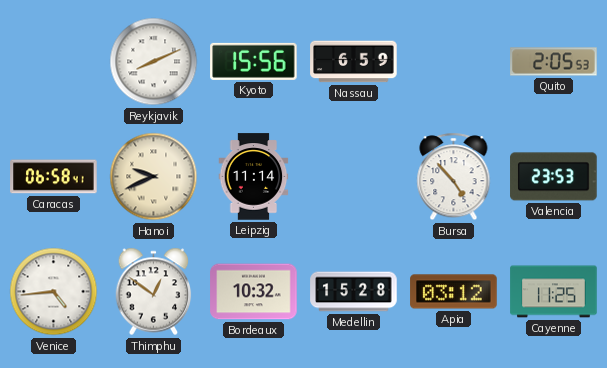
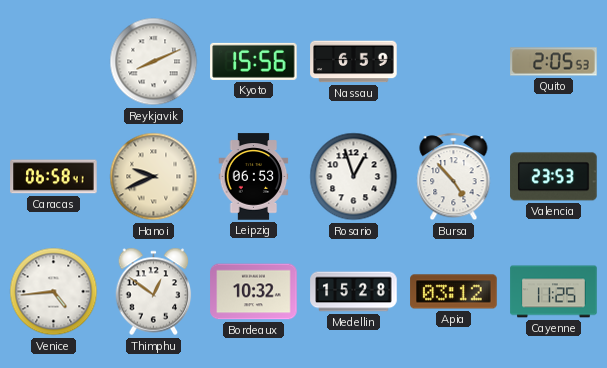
Leipzig: 11:14 -> 06:53 (254, 177)
Rosario: none -> 12:57 (354, 177)
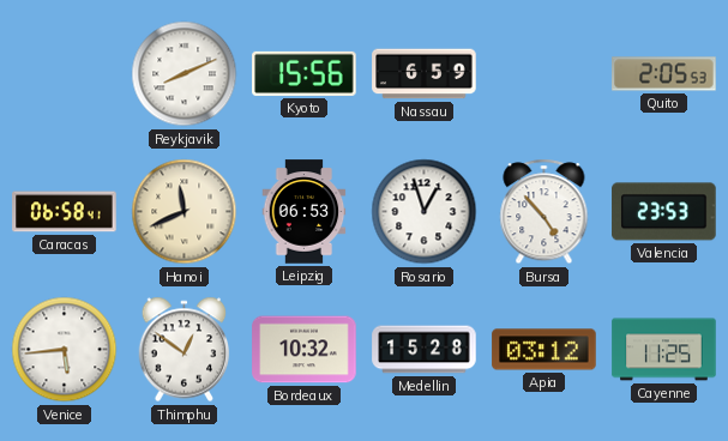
Hanoi: 9:41 -> 11:41 (185, 212)
Venice: 4:44 -> 5:44 (65, 350)
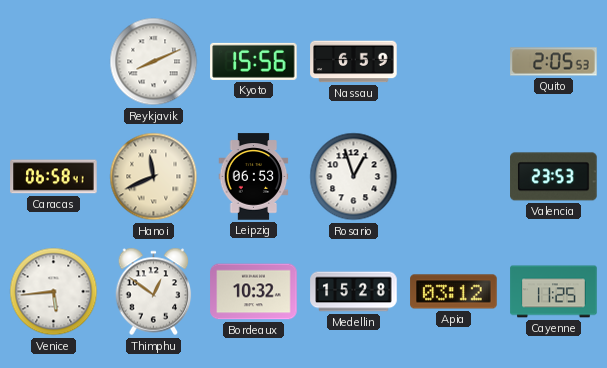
Bursa: 4:53 -> none (545, 212)
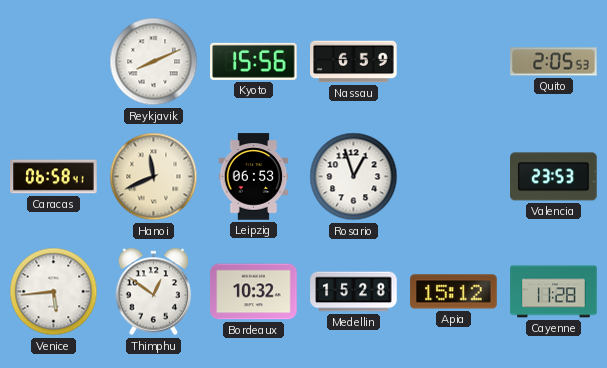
Apia: 03:12 -> 15:12 (454, 292)
Cayenne: 11:25 -> 11:28 (554, 292)
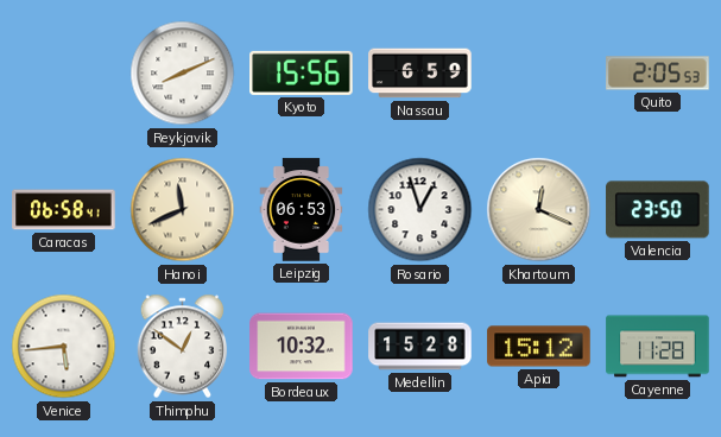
Khartoum: none -> 12:19 (539, 210)
Valencia: 23:53 -> 23:50 (658, 210)
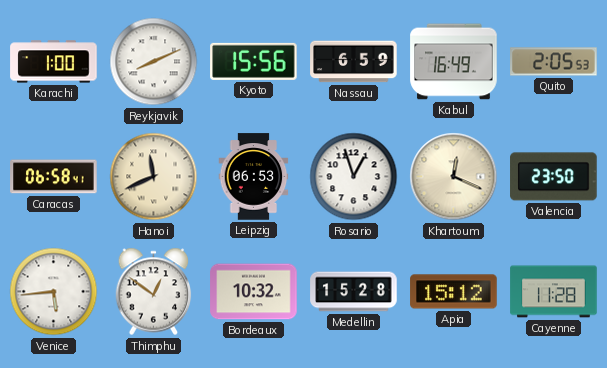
Karachi: none -> 1:00 (54, 62)
Kabul: none -> 16:49 (454, 62)
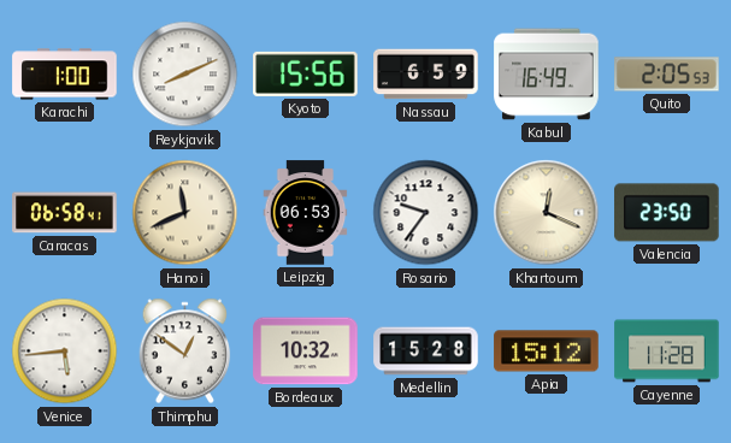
Rosario: 12:57 -> 9:36 (426, 213)
